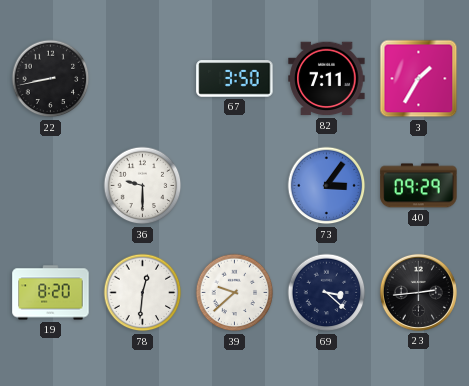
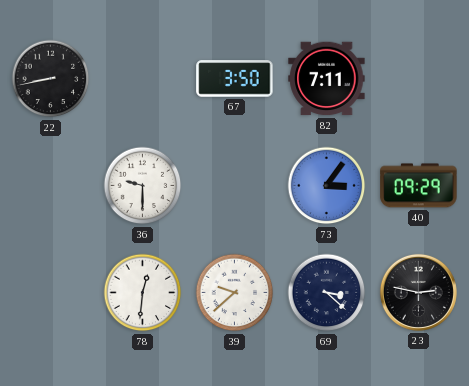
3: 1:35 -> none (419, 79)
19: 8:20 -> none (51, 293)
23: 2:44 -> 2:47 (418, 292)
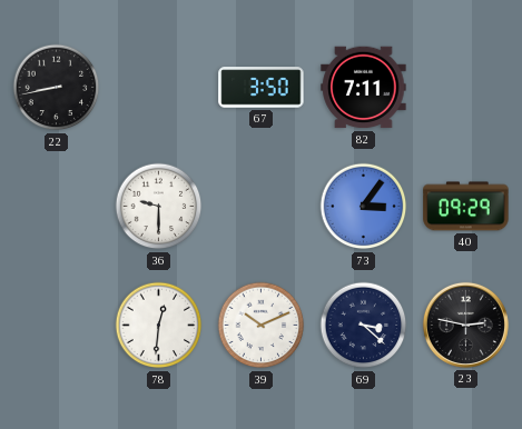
39: 9:38 -> 10:11 (262, 326)
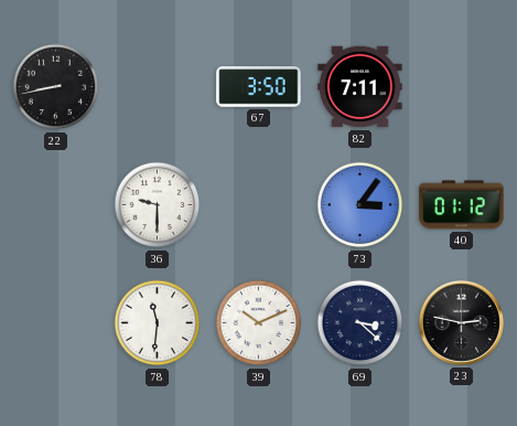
40: 09:29 -> 01:12 (462, 205)
78: 12:31 -> 11:31 (158, 323)
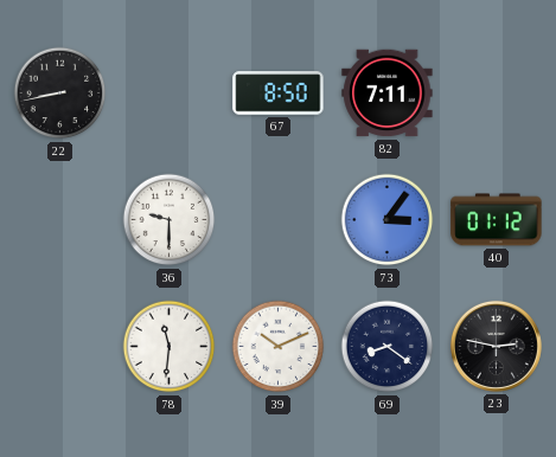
67: 3:50 -> 8:50 (279, 94)
69: 3:22 -> 8:21 (388, 347)
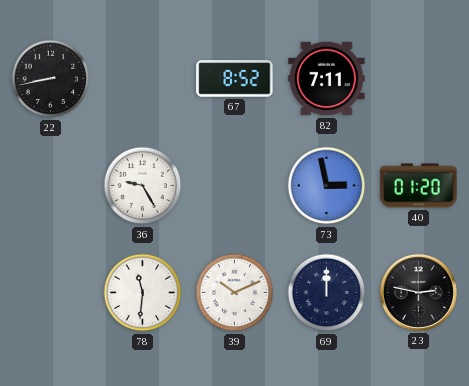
67: 8:50 -> 8:52 (235, 79)
36: 9:30 -> 9:25 (143, 186)
73: 3:06 -> 2:58 (327, 186)
40: 01:12 -> 01:20 (419, 186)
69: 8:21 -> 12:00 (327, 293)
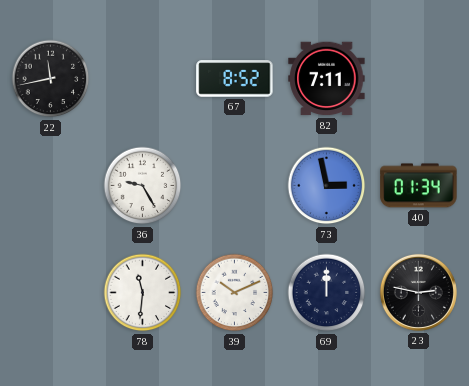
22: 8:43 -> 11:43 (51, 79)
40: 01:20 -> 01:34 (419, 186)
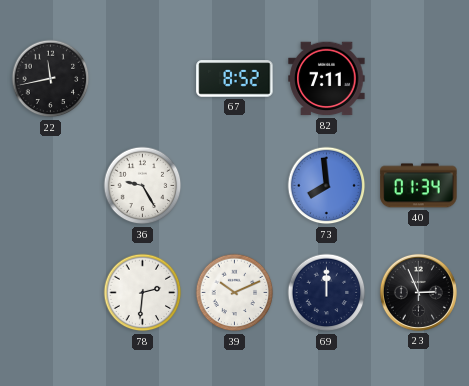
73: 2:58 -> 7:59 (327, 186)
78: 11:31 -> 2:31 (143, 293)
23: 2:47 -> 2:56 (418, 292)
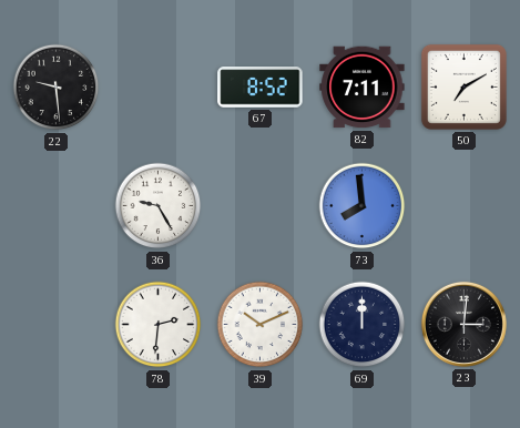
22: 11:43 -> 9:29 (57, 88)
50: none -> 7:10 (463, 86)
40: 01:34 -> none (419, 186)
23: 2:56 -> 3:01 (463, 324)
